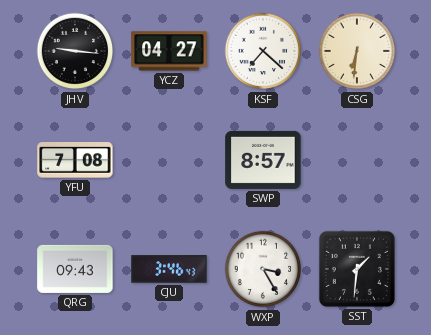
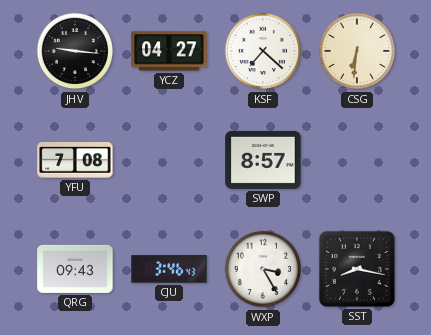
SST: 1:31 -> 8:17 (357, 269)
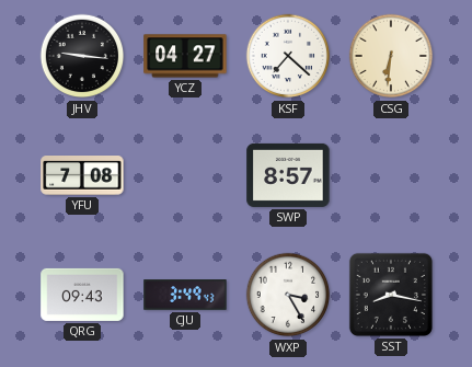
CJU: 3:46 -> 3:49 (185, 295)
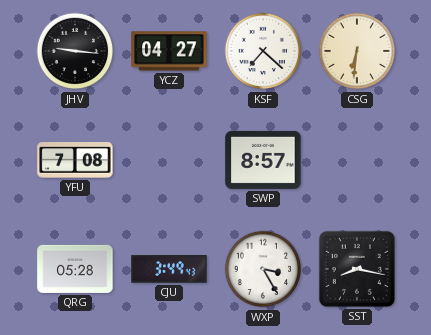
QRG: 09:43 -> 05:28 (75, 269)
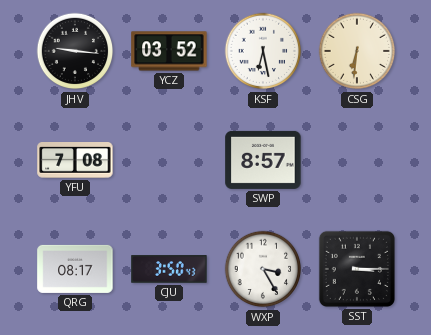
YCZ: 04:27 -> 03:52 (169, 51)
KSF: 7:22 -> 6:28 (263, 51)
QRG: 05:28 -> 08:17 (75, 269)
CJU: 3:49 -> 3:50 (169, 269)
SST: 8:17 -> 3:15 (357, 269)
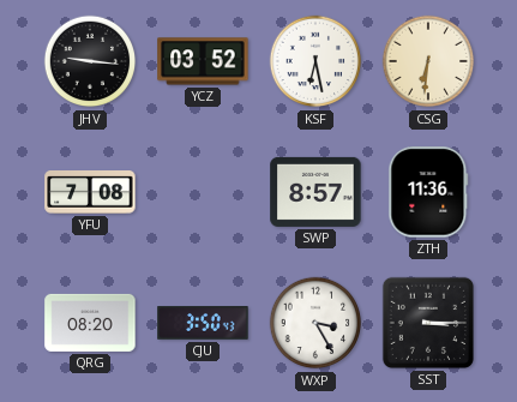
ZTH: none -> 11:36 (428, 192)
QRG: 08:17 -> 08:20 (90, 323)
